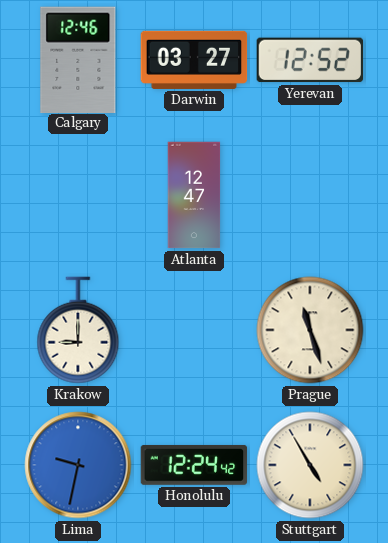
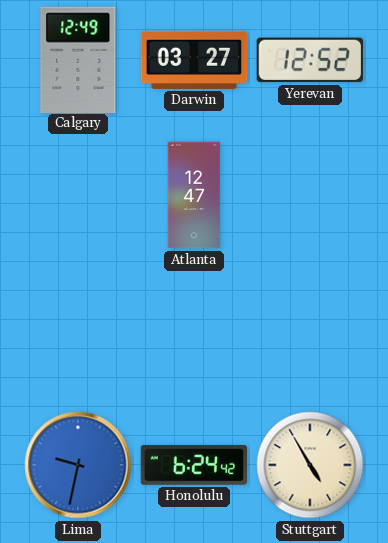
Calgary: 12:46 -> 12:49 (78, 59)
Krakow: 9:00 -> none (78, 330)
Prague: 11:27 -> none (310, 330)
Honolulu: 12:24 -> 6:24 (194, 465)
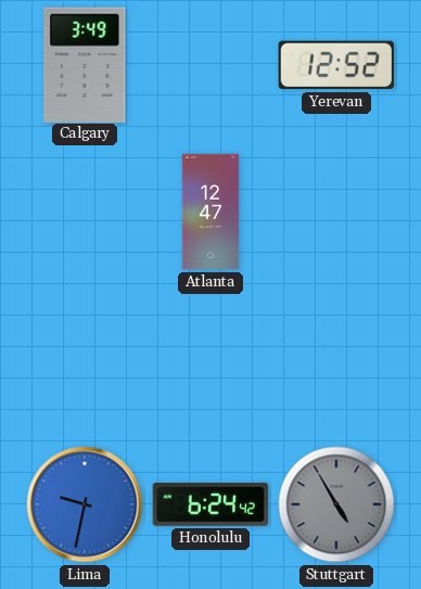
Calgary: 12:49 -> 3:49 (85, 64)
Darwin: 03:27 -> none (194, 60)
Stuttgart dial: cream -> grey (336, 504)
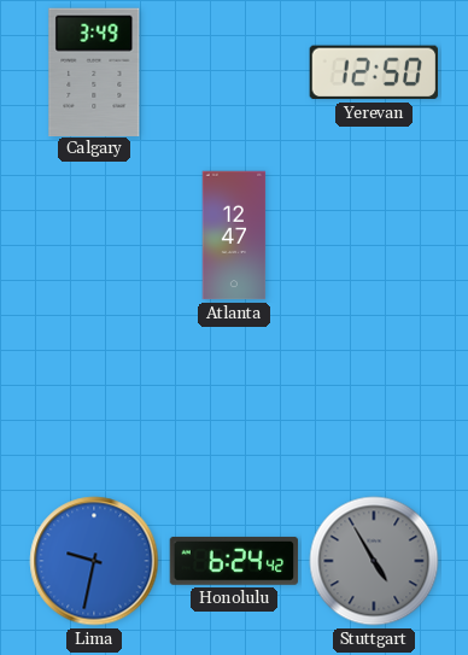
Yerevan: 12:52 -> 12:50 (373, 72)
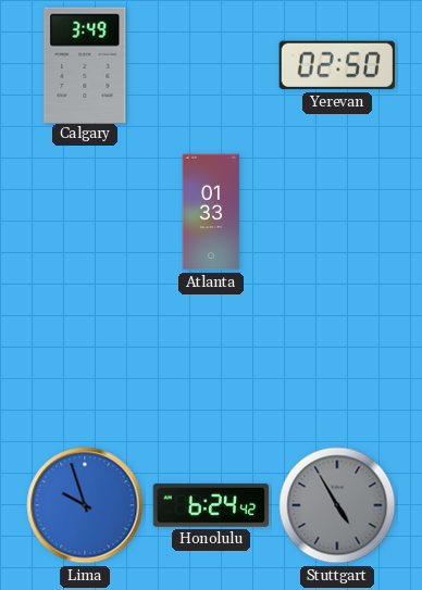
Yerevan: 12:50 -> 02:50 (336, 65)
Atlanta: 12:47 -> 01:33 (211, 212)
Lima: 9:32 -> 9:57 (85, 505)
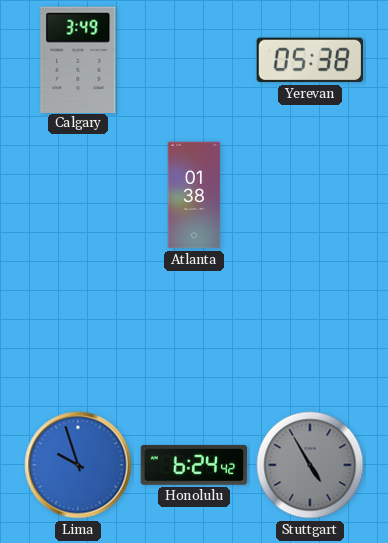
Yerevan: 02:50 -> 05:38 (309, 60)
Atlanta: 01:33 -> 01:38 (194, 195)
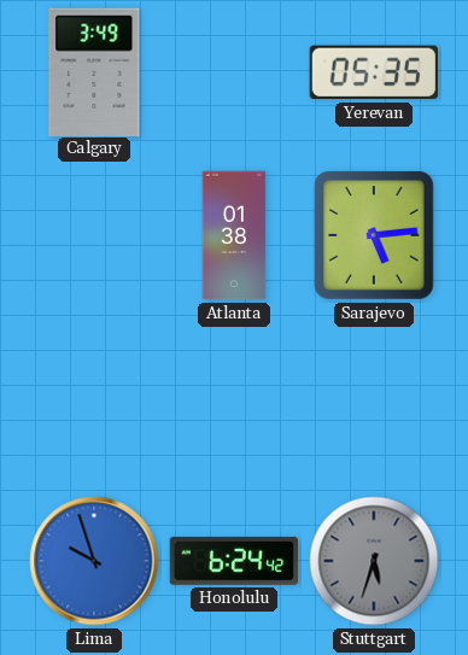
Yerevan: 05:38 -> 05:35 (373, 72)
Sarajevo: none -> 5:14 (374, 235)
Stuttgart: 4:55 -> 5:33 (374, 561)
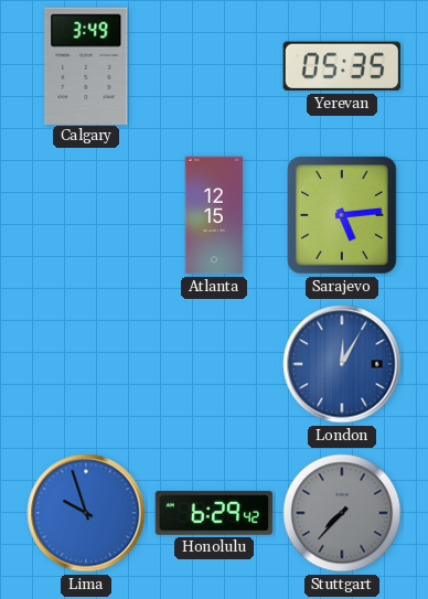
Atlanta: 01:38 -> 12:15 (214, 215)
London: none -> 12:05 (342, 364)
Honolulu: 6:24 -> 6:29 (214, 513)
Stuttgart: 5:33 -> 7:37 (342, 513)
